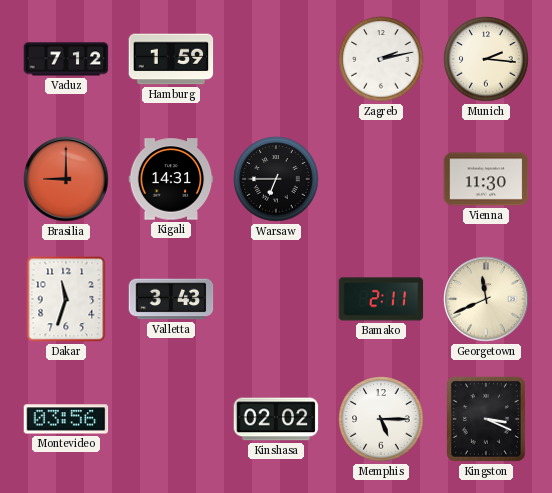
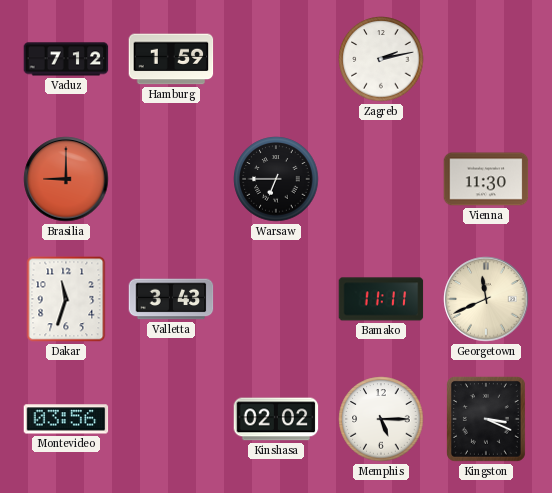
Munich: 2:16 -> none (486, 59)
Kigali: 14:31 -> none (171, 179)
Bamako: 2:11 -> 11:11 (381, 299)
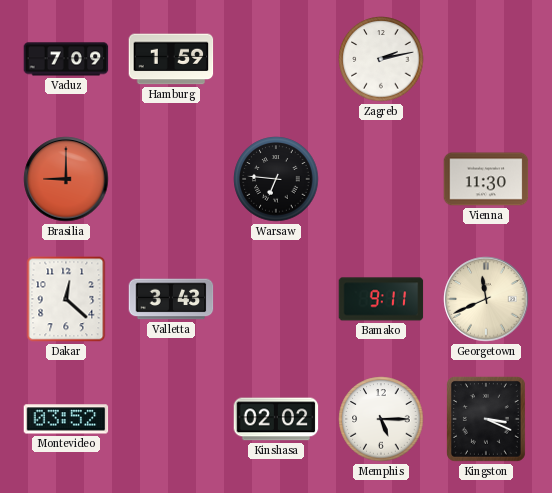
Vaduz: 7:12 -> 7:09 (66, 59)
Warsaw: 6:45 -> 6:46 (276, 179)
Dakar: 11:33 -> 12:22 (66, 299)
Bamako: 11:11 -> 9:11 (381, 299)
Montevideo: 03:56 -> 03:52 (66, 419)
